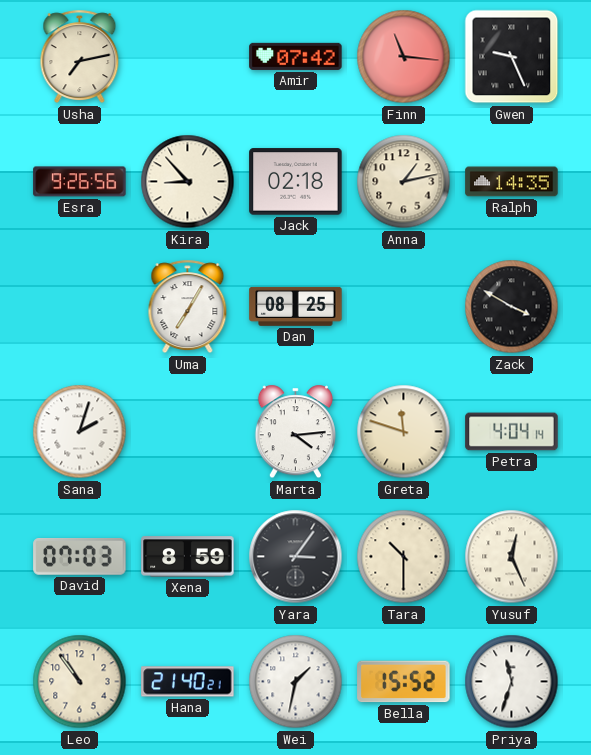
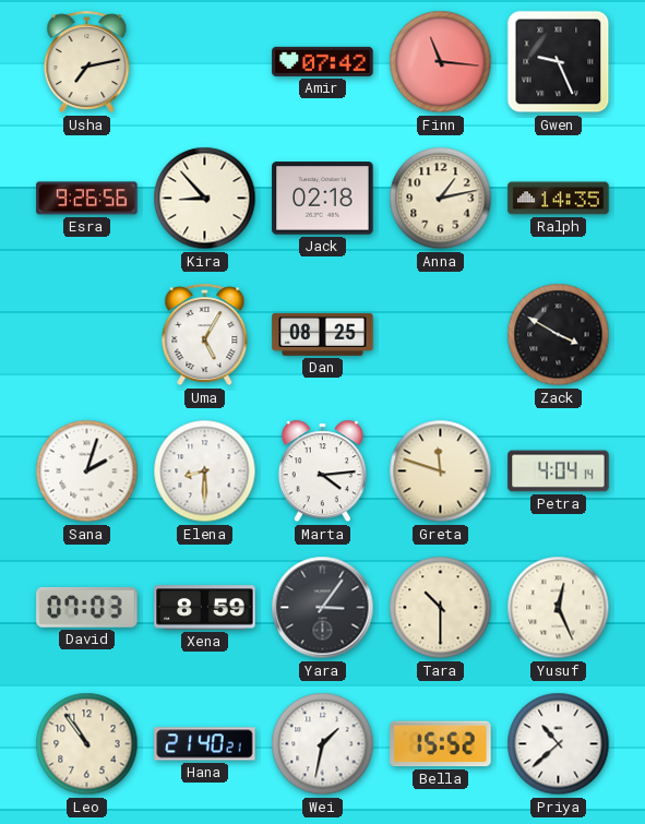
Uma: 7:05 -> 5:05 (205, 335)
Elena: none -> 8:30 (205, 471)
Priya: 11:33 -> 10:38 (559, 744)
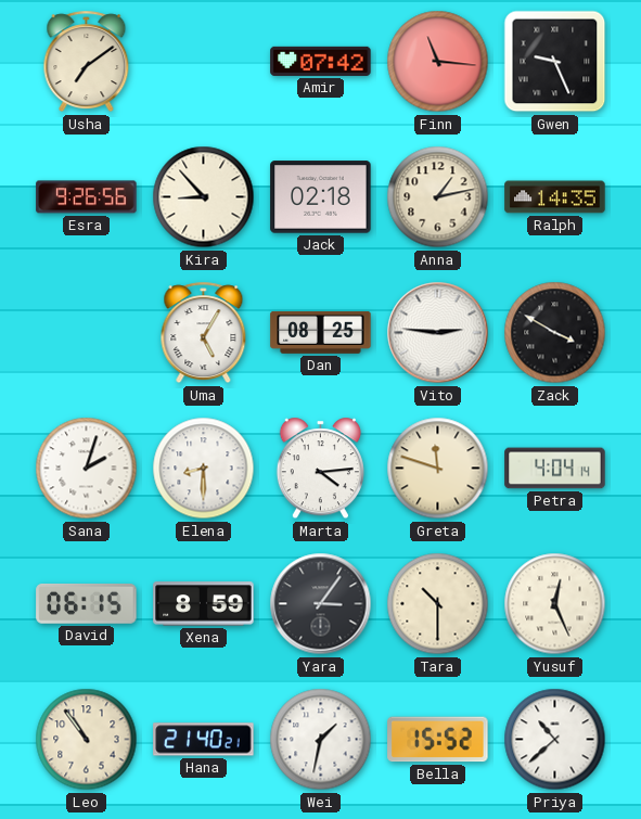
Usha: 7:13 -> 7:09 (87, 62)
Vito: none -> 2:46 (438, 333)
David: 07:03 -> 06:15 (87, 604)
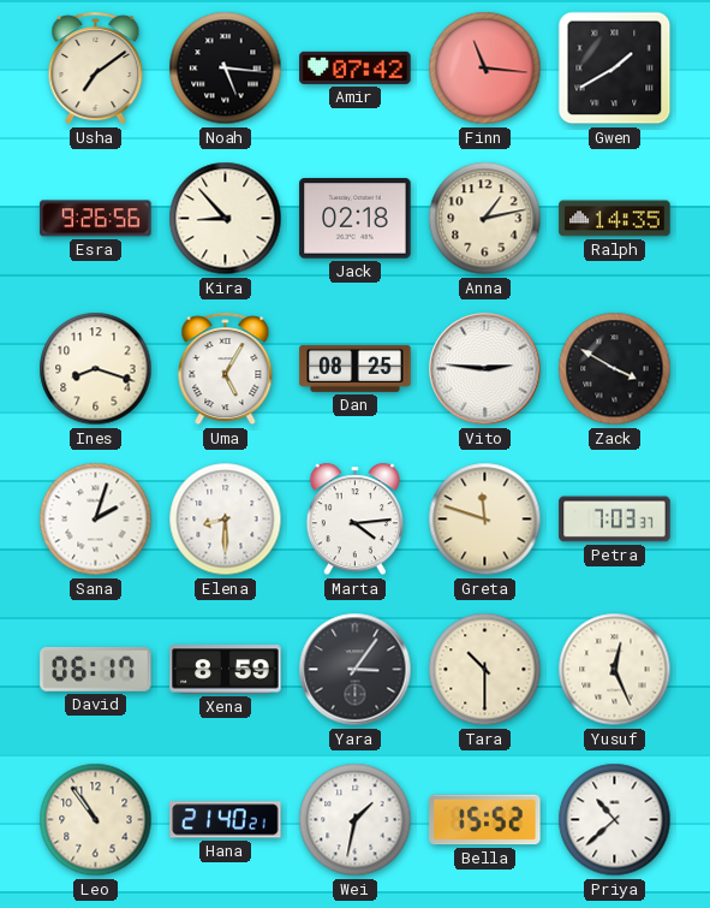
Noah: none -> 5:16 (226, 69)
Gwen: 9:26 -> 1:40 (615, 69)
Ines: none -> 8:18 (96, 369)
Petra: 4:04 -> 7:03 (615, 520)
David: 06:15 -> 06:17 (96, 670)
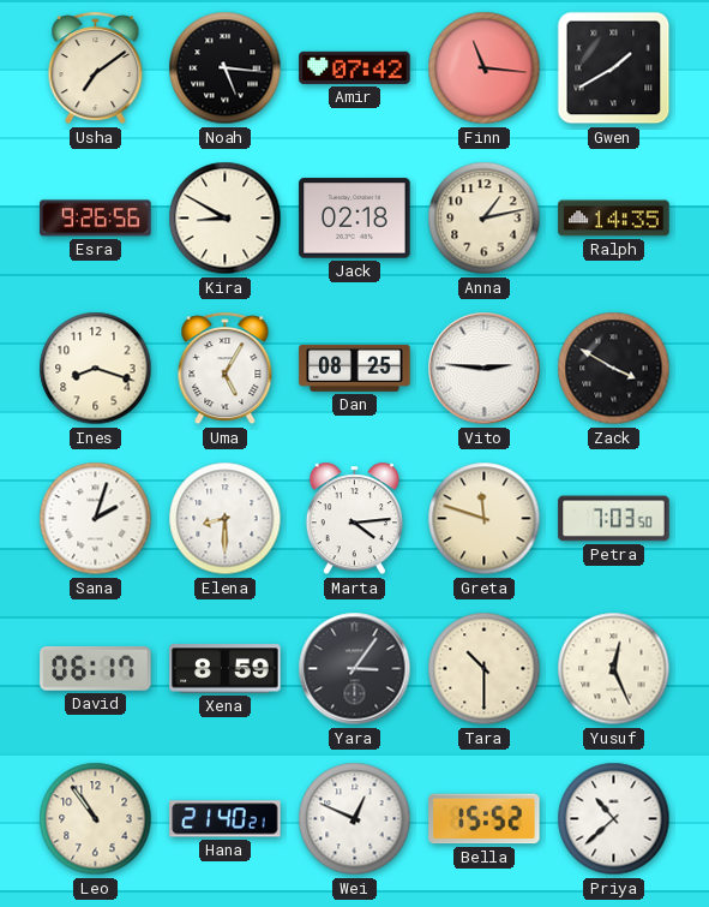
Kira: 8:53 -> 8:50 (226, 219)
Petra: 7:03:37 -> 7:03:50 (614, 519)
Wei: 1:32 -> 12:49 (355, 819)
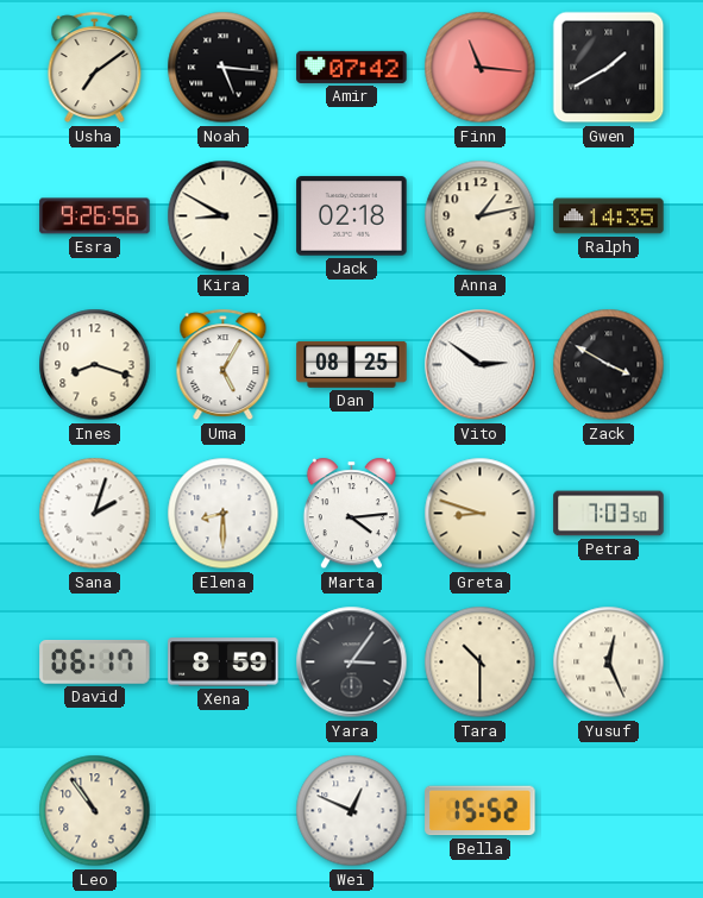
Vito: 2:46 -> 2:51 (481, 365)
Greta: 11:48 -> 8:48 (481, 514)
Hana: 21:40 -> none (226, 819)
Priya: 10:38 -> none (614, 819)
